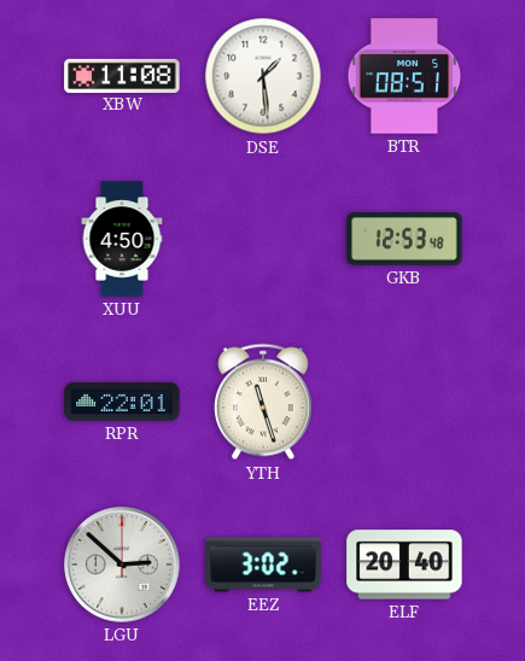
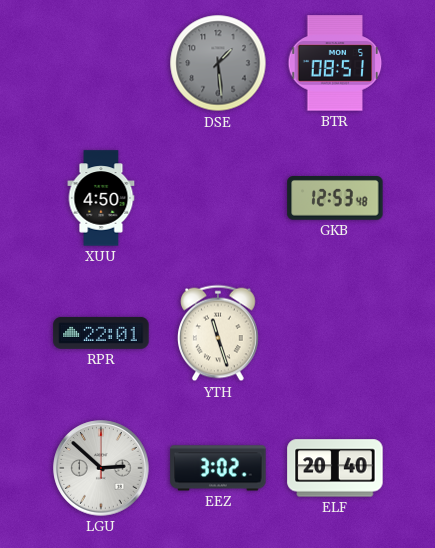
XBW: 11:08 -> none (122, 75)
DSE dial: white -> grey (218, 63)
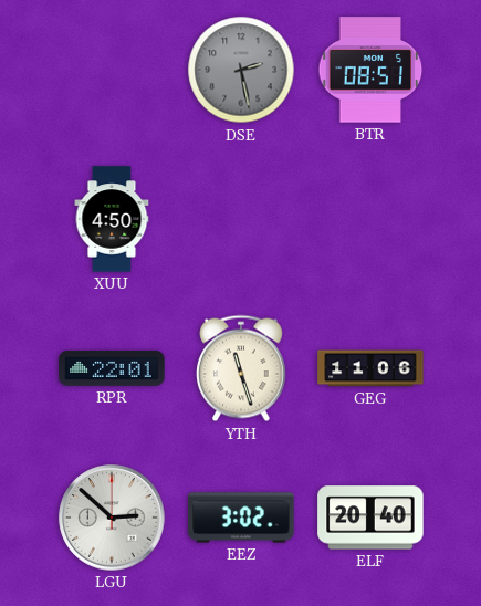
DSE: 1:29 -> 2:28 (241, 70)
GKB: 12:53 -> none (335, 199)
GEG: none -> 11:06 (370, 368)
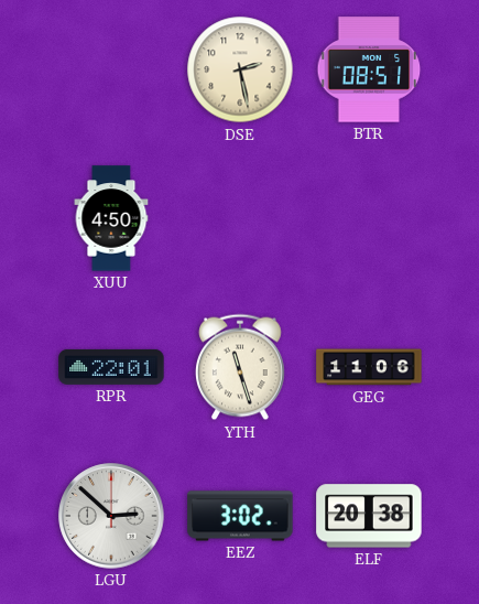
DSE dial: grey -> cream (240, 69)
ELF: 20:40 -> 20:38 (369, 516)
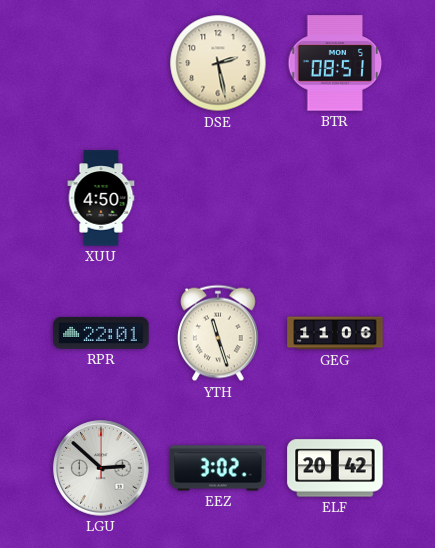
ELF: 20:38 -> 20:42 (335, 468)
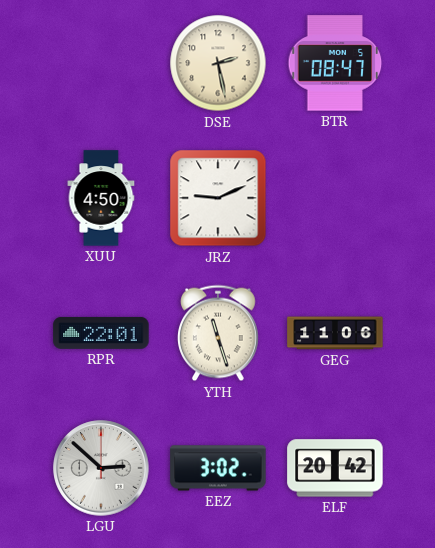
BTR: 08:51 -> 08:47 (335, 63)
JRZ: none -> 9:11 (218, 198)
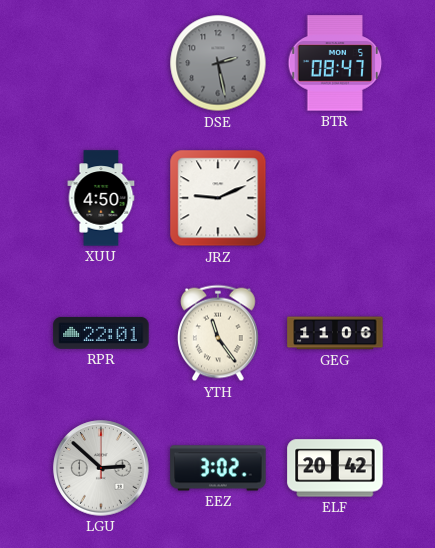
DSE dial: cream -> grey (218, 63)
YTH: 11:27 -> 11:24 (219, 333)
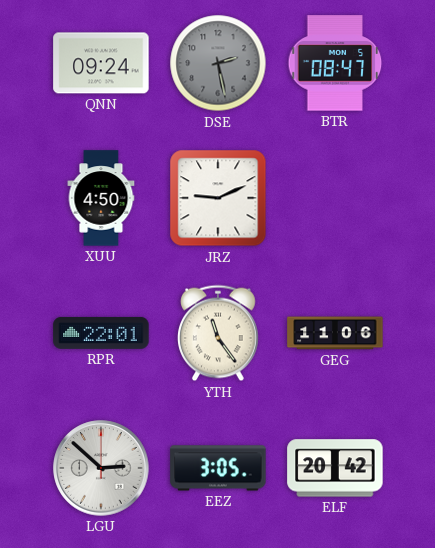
QNN: none -> 09:24 (101, 63)
EEZ: 3:02 -> 3:05 (218, 468)
